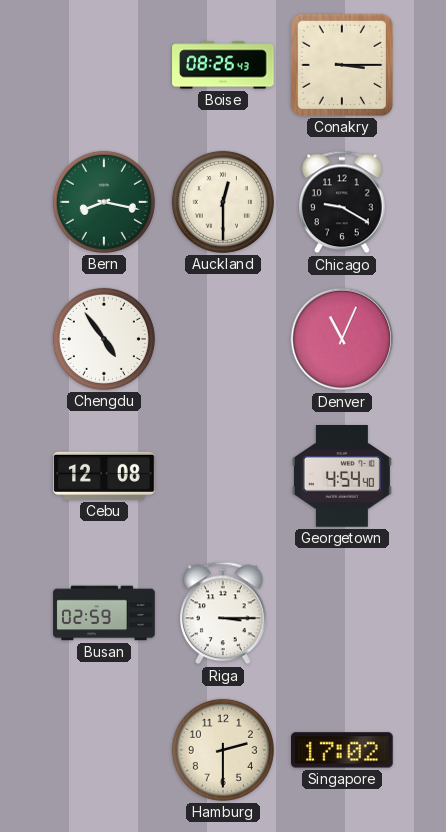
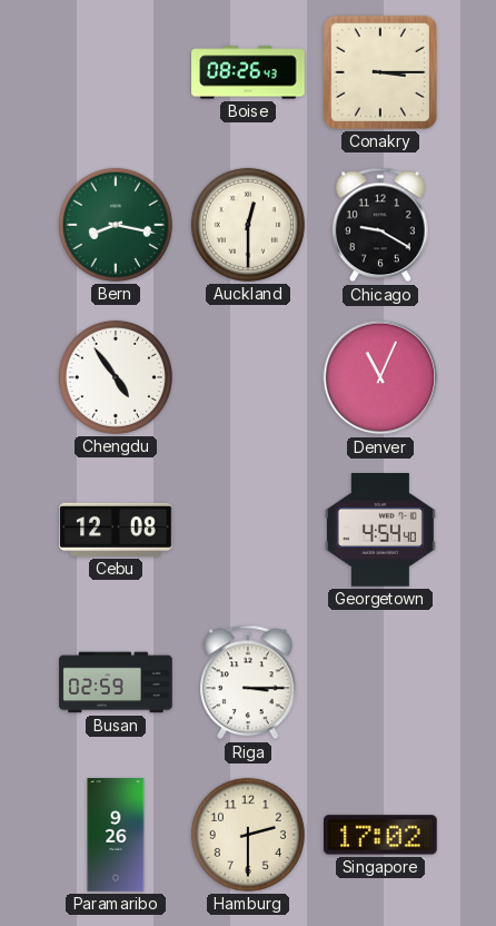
Paramaribo: none -> 9:26 (116, 835)
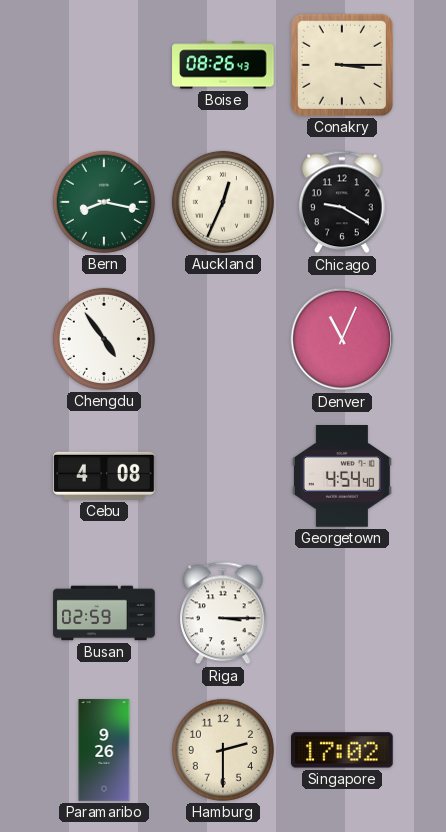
Auckland: 12:30 -> 12:34 (223, 202)
Cebu: 12:08 -> 4:08 (104, 476)
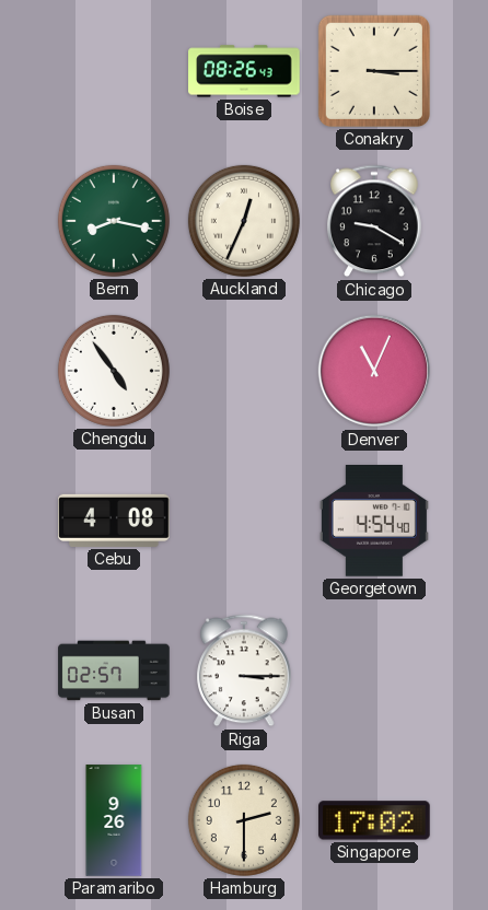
Busan: 02:59 -> 02:57 (114, 670)
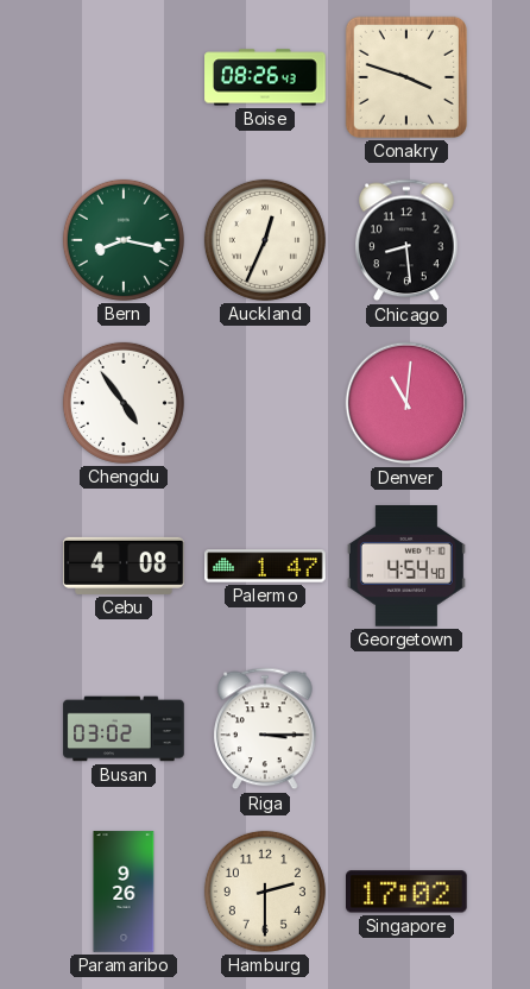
Conakry: 3:15 -> 3:48 (406, 77)
Chicago: 9:20 -> 8:29 (406, 240)
Denver: 11:04 -> 11:01 (406, 403)
Palermo: none -> 1:47 (265, 566)
Busan: 02:57 -> 03:02 (124, 729)
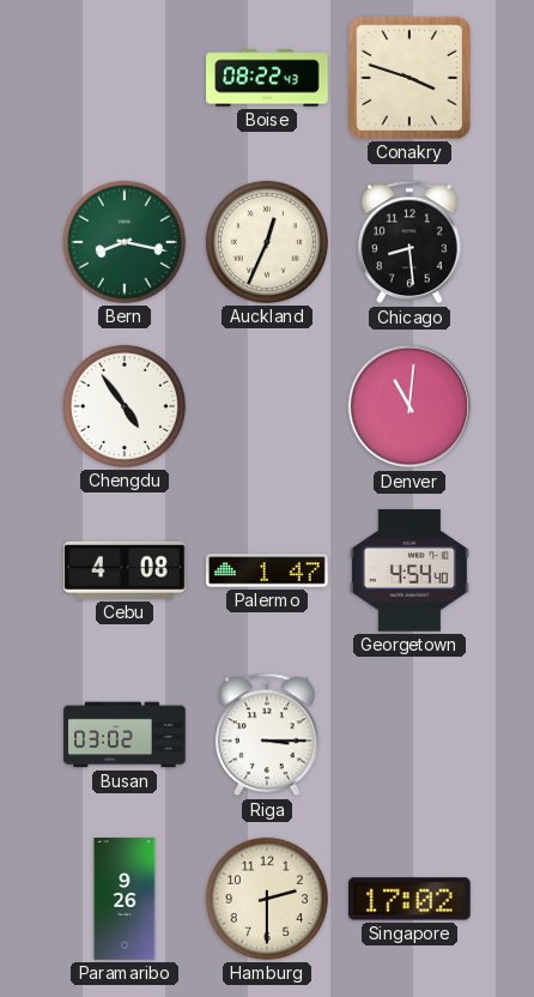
Boise: 08:26 -> 08:22 (267, 78)
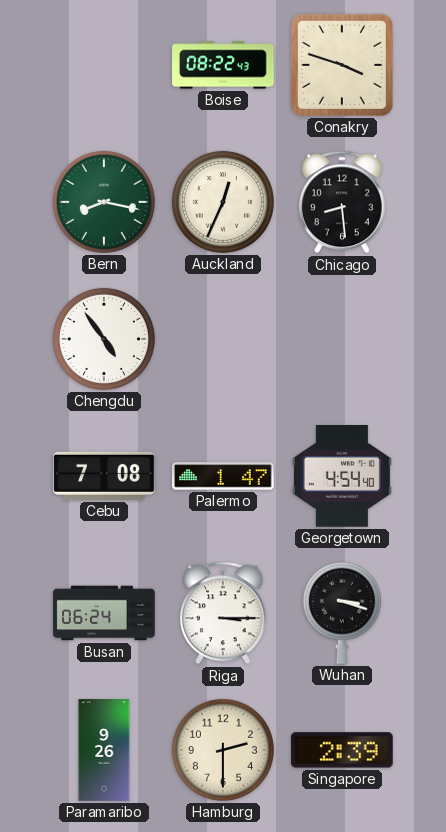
Denver: 11:01 -> none (409, 406)
Cebu: 4:08 -> 7:08 (104, 476)
Busan: 03:02 -> 06:24 (104, 613)
Wuhan: none -> 3:18 (342, 613)
Singapore: 17:02 -> 2:39 (343, 750)
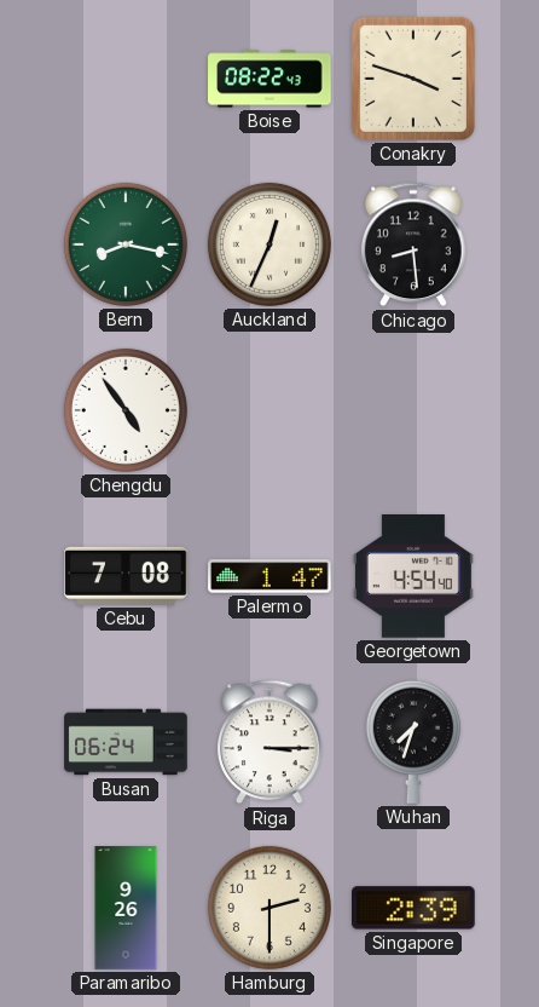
Wuhan: 3:18 -> 7:33 (413, 742)
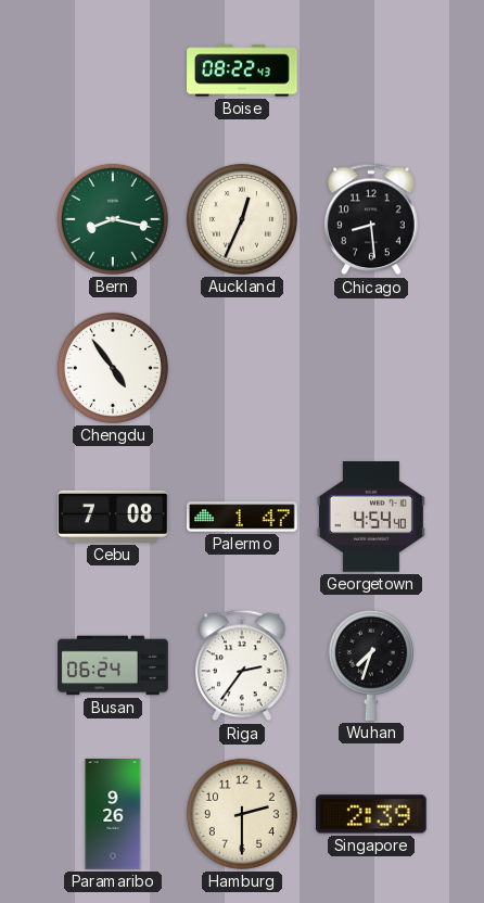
Conakry: 3:48 -> none (413, 79)
Riga: 3:15 -> 2:36 (242, 665)
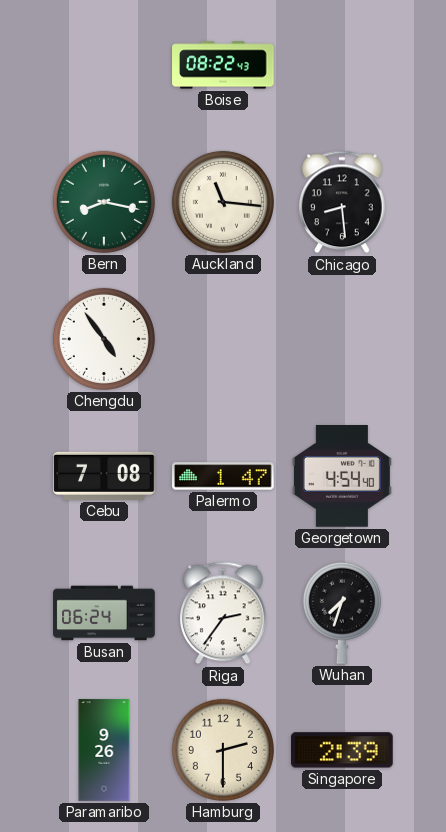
Auckland: 12:34 -> 11:16 (223, 202)
